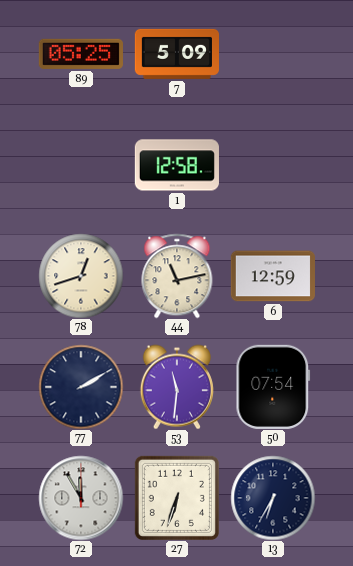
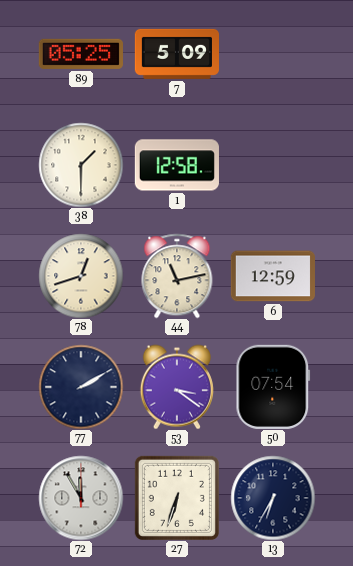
38: none -> 1:30 (81, 165)
53: 11:31 -> 3:21 (177, 387)
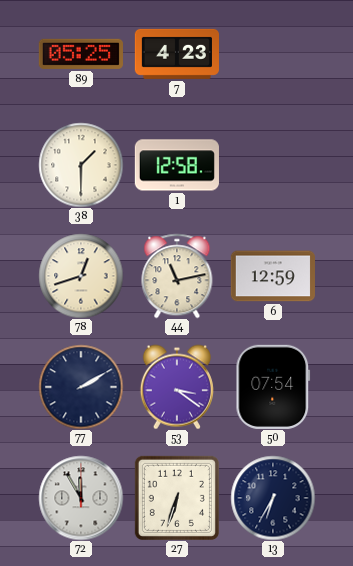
7: 5:09 -> 4:23 (176, 54)
